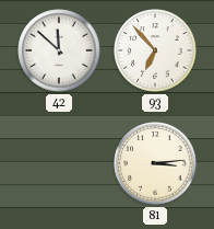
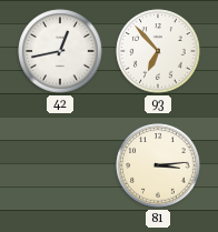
42: 11:52 -> 12:43 (60, 51)
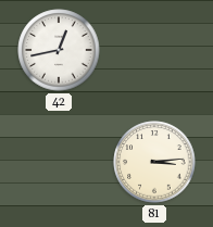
93: 6:53 -> none (158, 51)
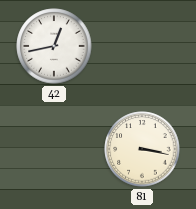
81: 3:14 -> 3:17 (142, 149)
